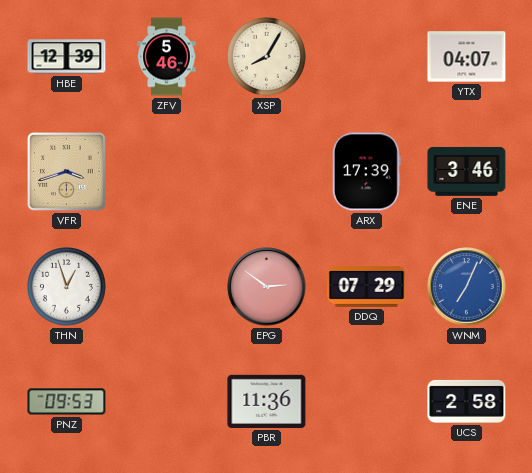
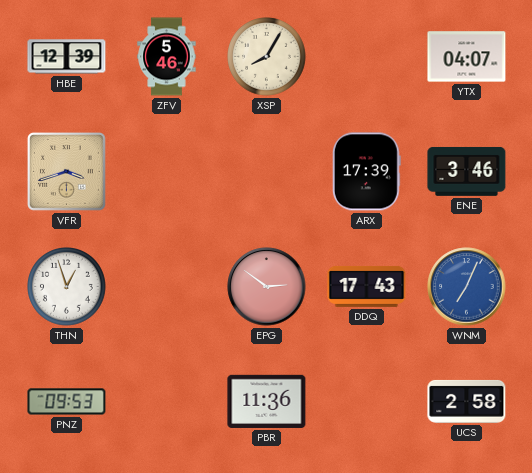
DDQ: 07:29 -> 17:43 (367, 286)
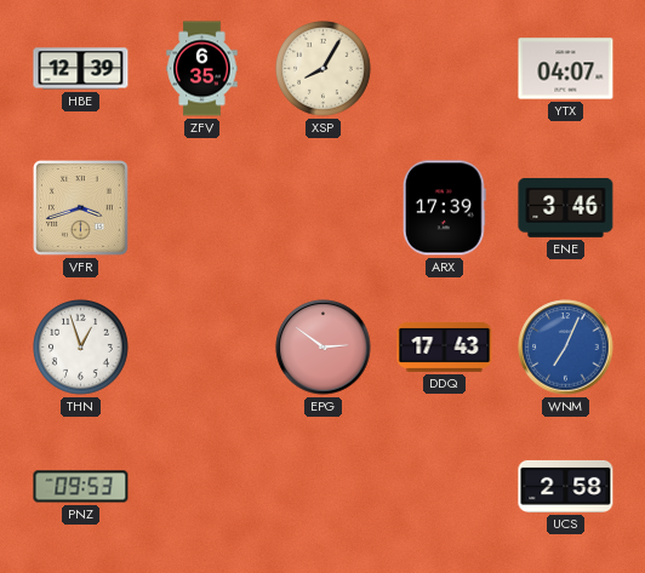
ZFV: 5:46 -> 6:35 (202, 69)
PBR: 11:36 -> none (267, 401)
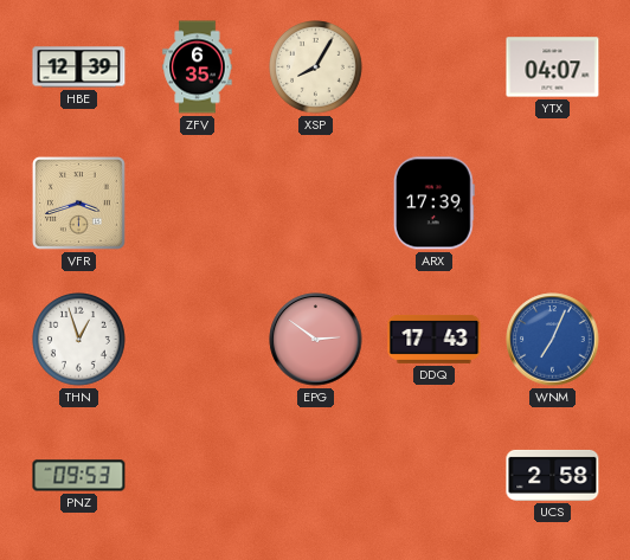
ENE: 3:46 -> none (566, 208)
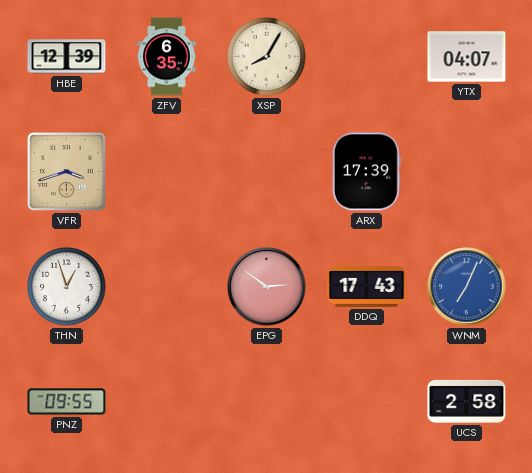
PNZ: 09:53 -> 09:55 (67, 402)
